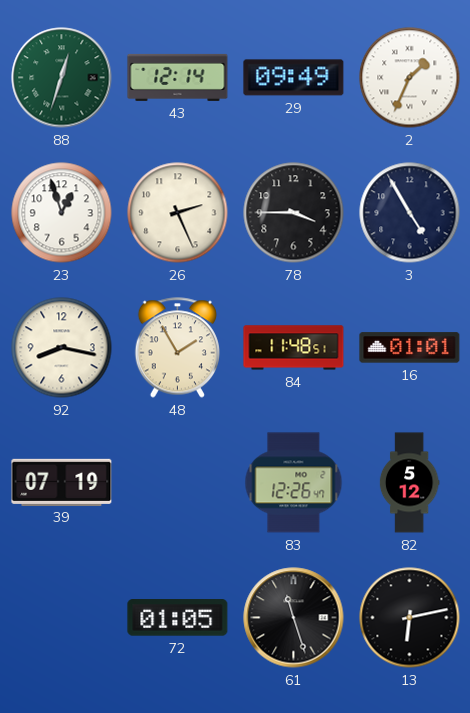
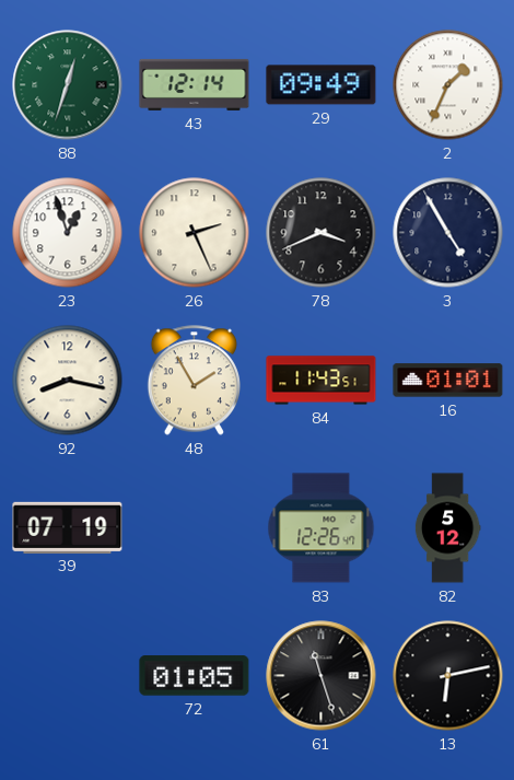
78: 3:45 -> 3:41 (322, 233)
84: 11:48 -> 11:43 (322, 381)
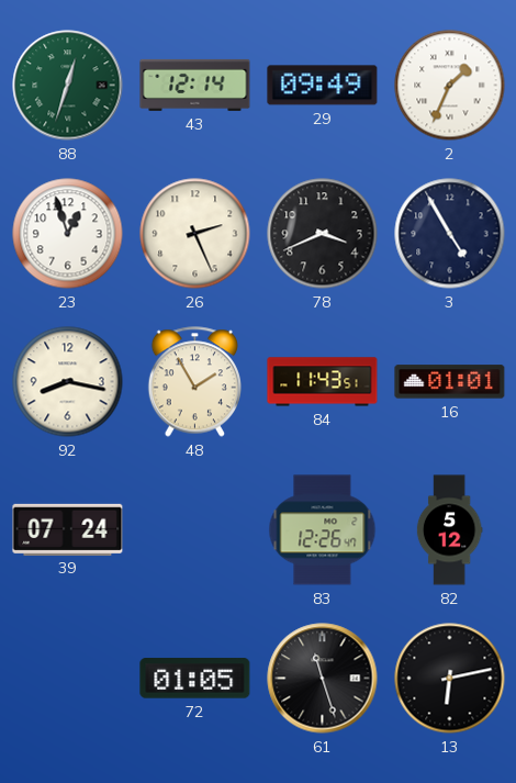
39: 07:19 -> 07:24 (68, 529)
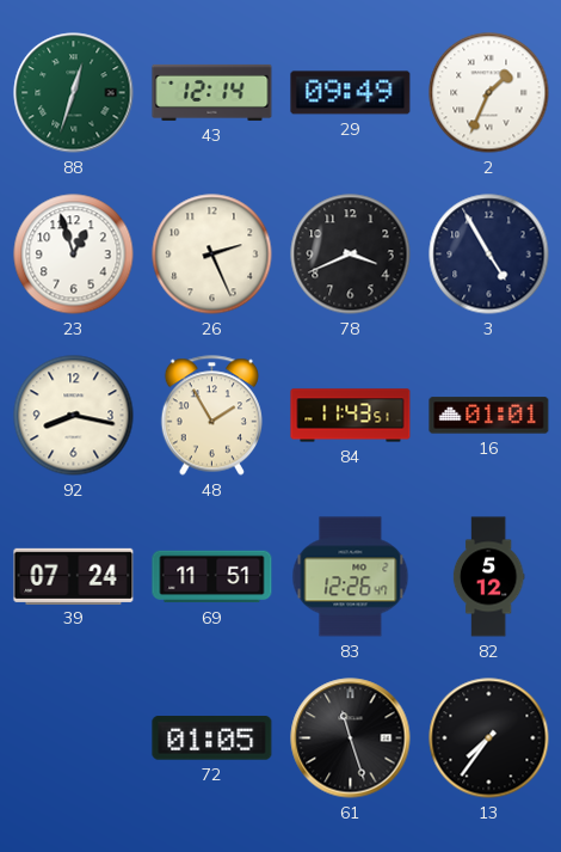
69: none -> 11:51 (212, 577)
13: 6:13 -> 7:36 (489, 738)
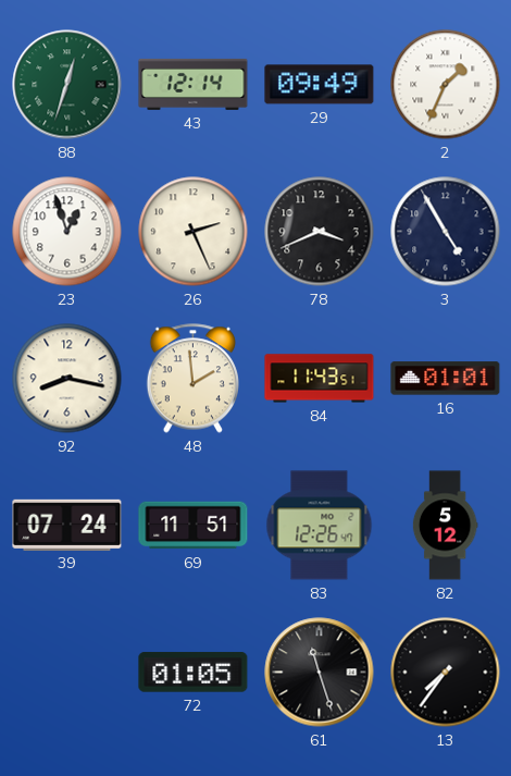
48: 1:55 -> 1:59 (192, 379)
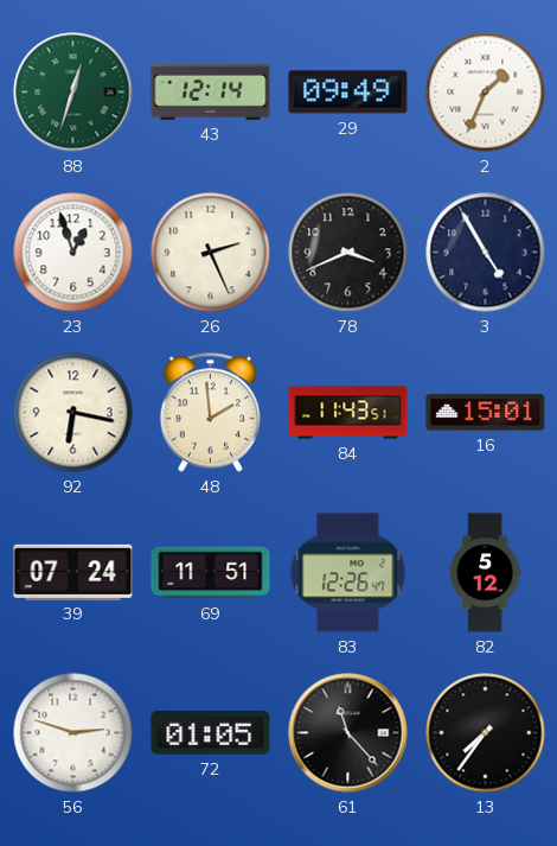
92: 8:17 -> 6:17 (73, 413)
16: 01:01 -> 15:01 (486, 413)
56: none -> 2:48 (73, 733)
61: 11:27 -> 11:23 (348, 733)
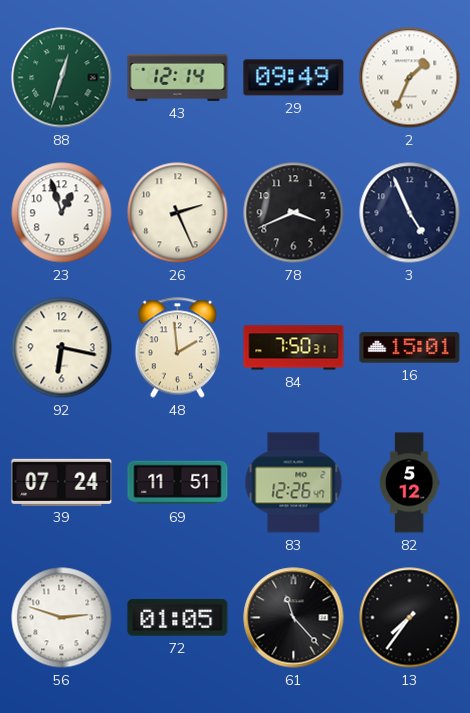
3: 4:55 -> 4:56 (410, 213)
84: 11:43 -> 7:50 (294, 348)
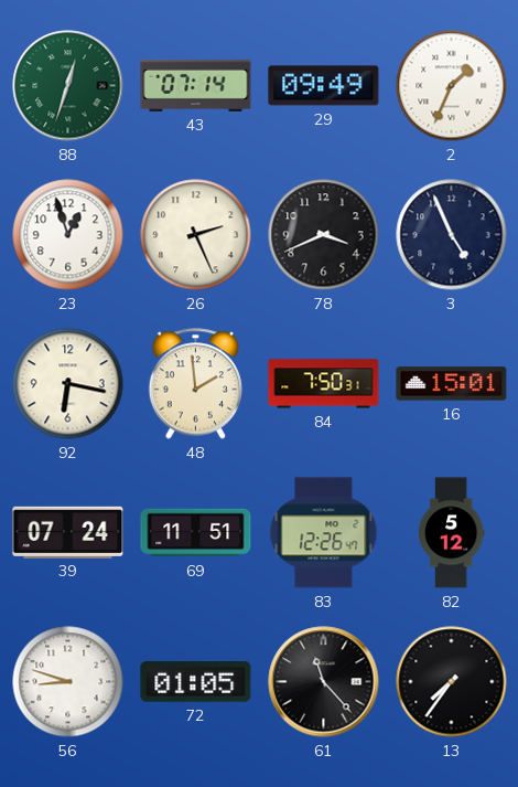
43: 12:14 -> 07:14 (196, 85)
56: 2:48 -> 8:48 (68, 682)
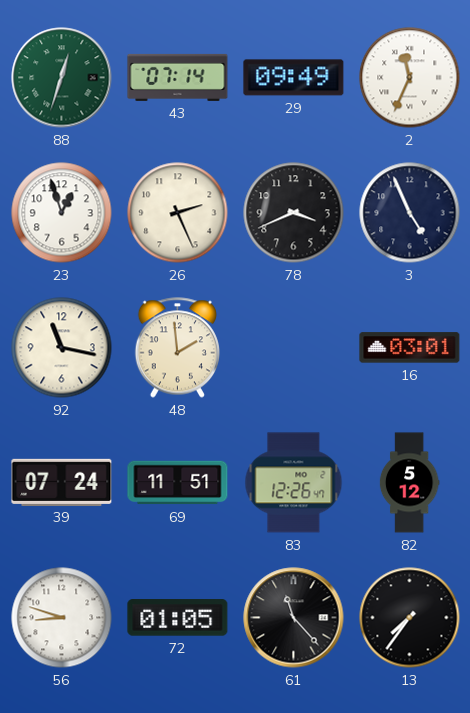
2: 1:34 -> 11:34 (410, 78)
92: 6:17 -> 11:17 (62, 348)
84: 7:50 -> none (324, 384)
16: 15:01 -> 03:01 (410, 348)
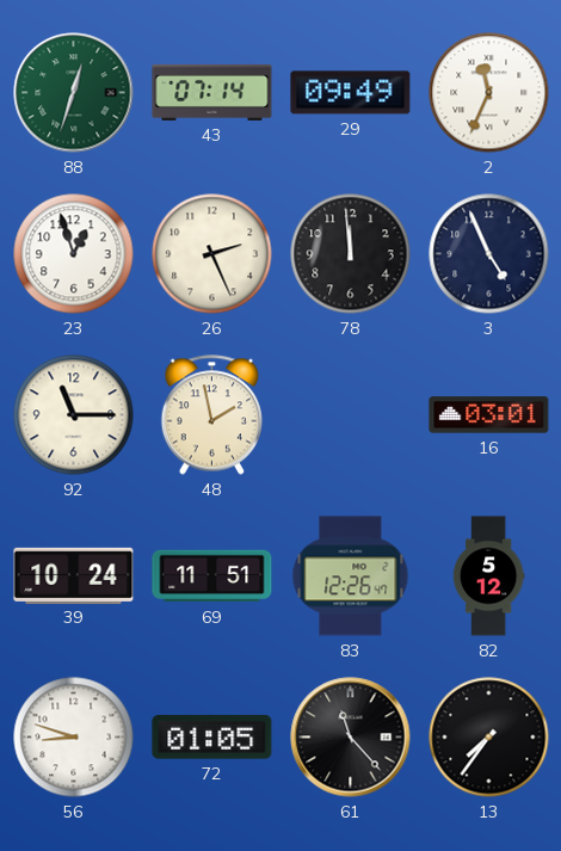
78: 3:41 -> 11:59 (351, 254)
92: 11:17 -> 11:15 (74, 415)
48: 1:59 -> 1:58 (211, 415)
39: 07:24 -> 10:24 (74, 575)
